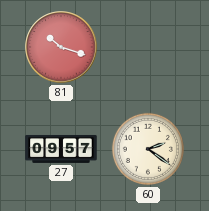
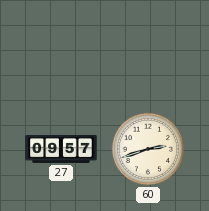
81: 10:18 -> none (61, 47)
60: 2:21 -> 2:42 (148, 149)
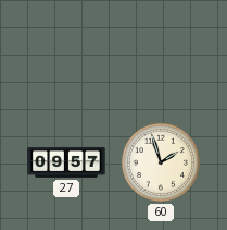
60: 2:42 -> 1:57 (161, 162)
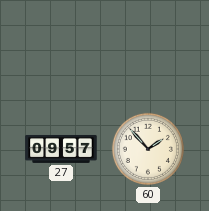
60: 1:57 -> 1:53 (148, 149)
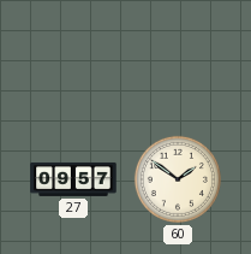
60: 1:53 -> 1:51 (178, 179)
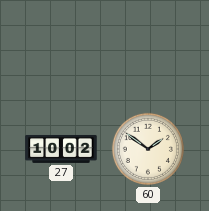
27: 09:57 -> 10:02 (61, 149)
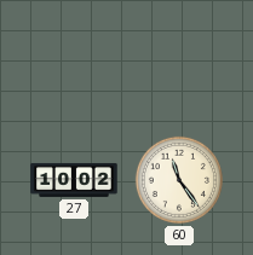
60: 1:51 -> 11:24 (179, 180)
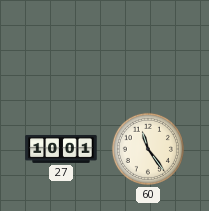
27: 10:02 -> 10:01 (61, 149)
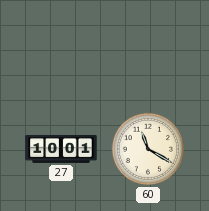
60: 11:24 -> 11:20 (148, 149)
